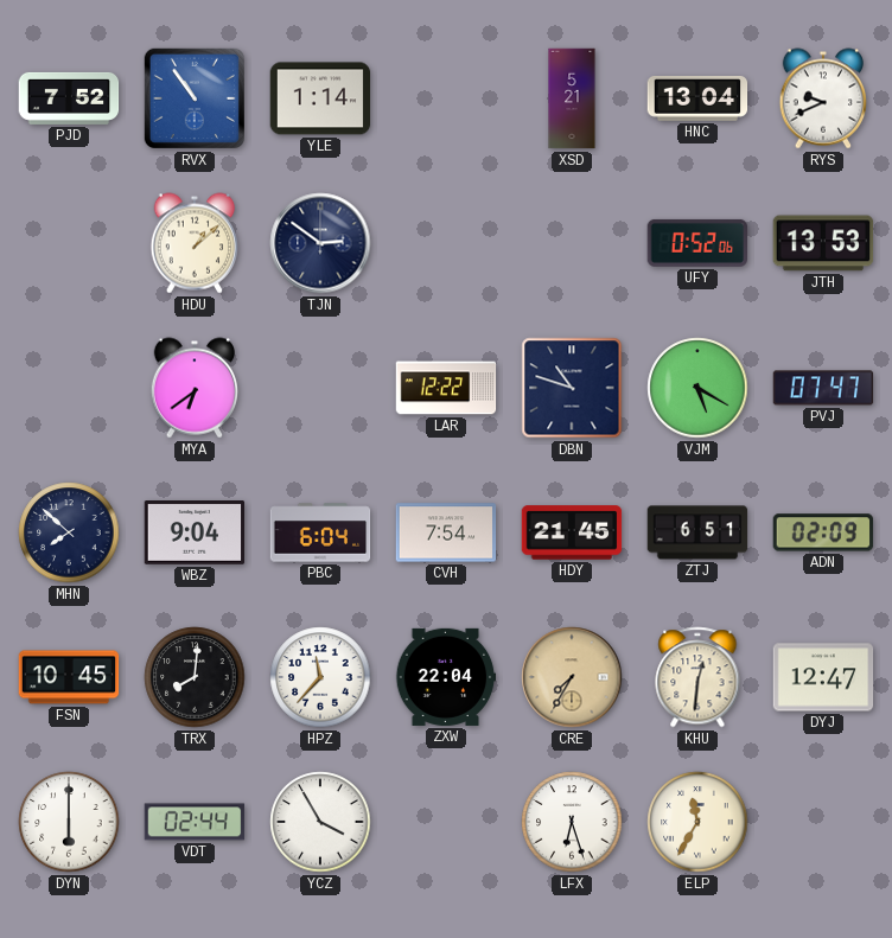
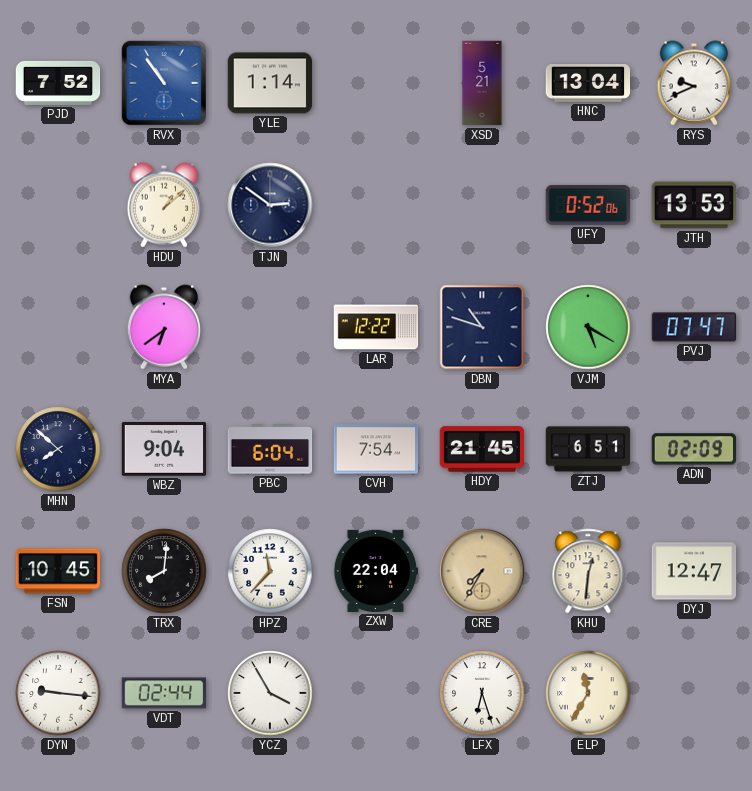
DYN: 6:00 -> 9:16 (58, 693)
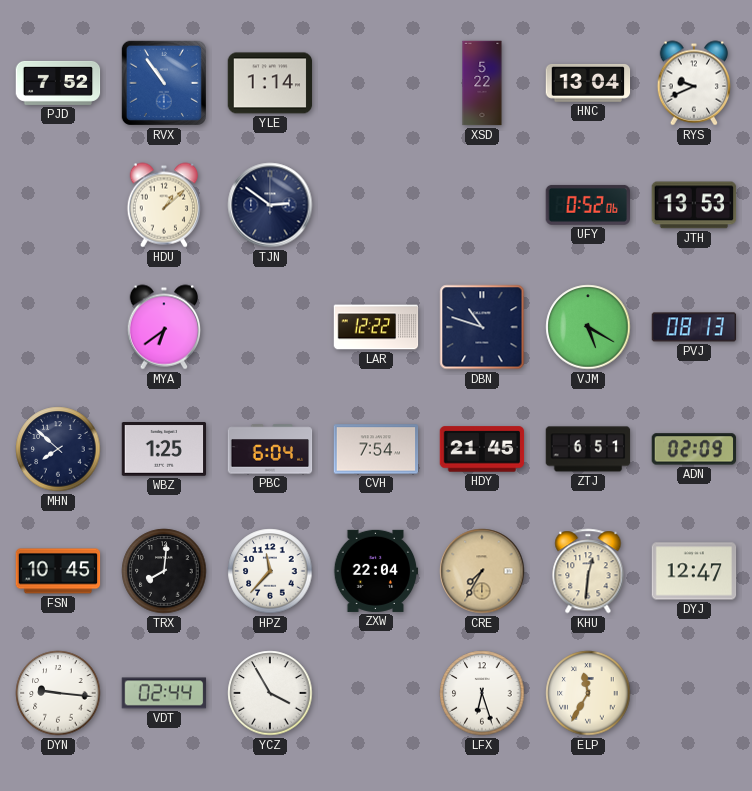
XSD: 5:21 -> 5:22 (482, 83)
PVJ: 07:47 -> 08:13 (694, 327)
WBZ: 9:04 -> 1:25 (164, 450)
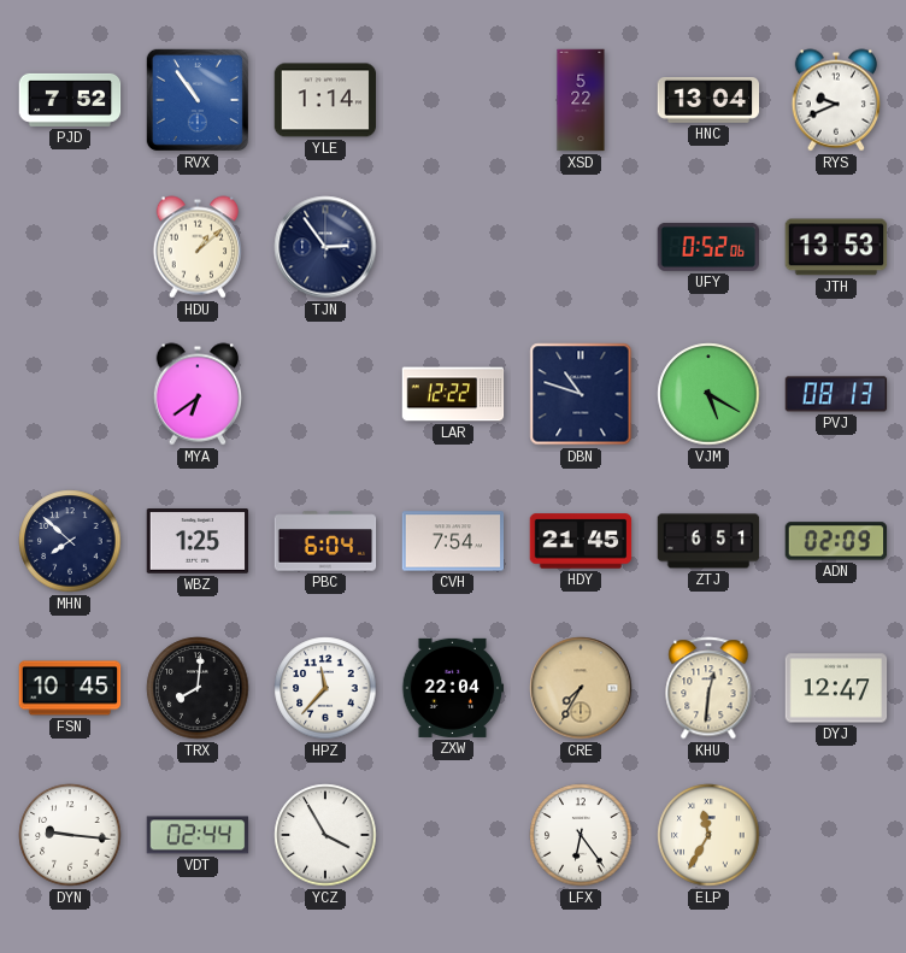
TJN: 2:51 -> 2:54 (325, 247)
LFX: 6:27 -> 6:24 (581, 835)
